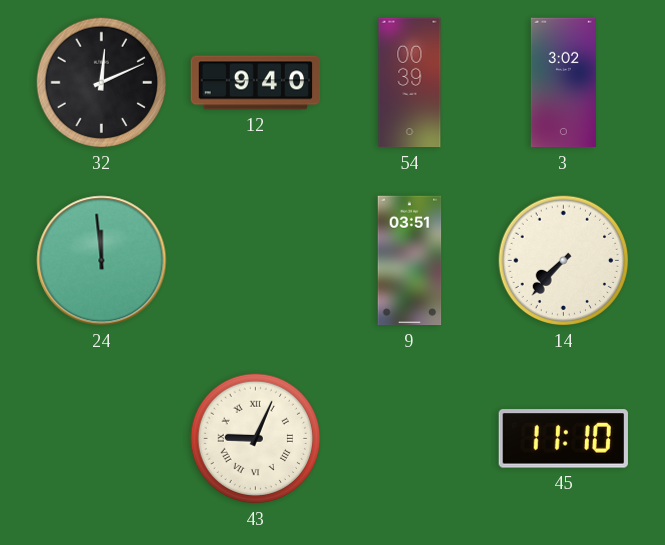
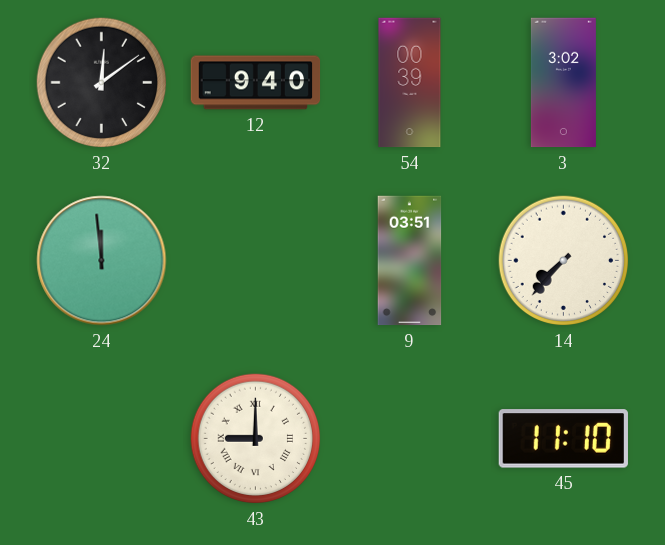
32: 12:11 -> 12:09 (102, 83)
43: 9:04 -> 9:00 (256, 439)
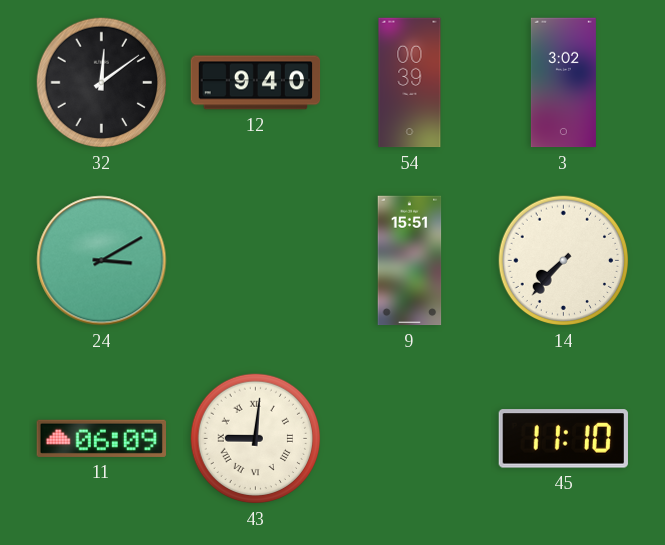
24: 11:59 -> 3:10 (102, 261)
9: 03:51 -> 15:51 (410, 261)
11: none -> 06:09 (101, 438)
43: 9:00 -> 9:01 (256, 439)
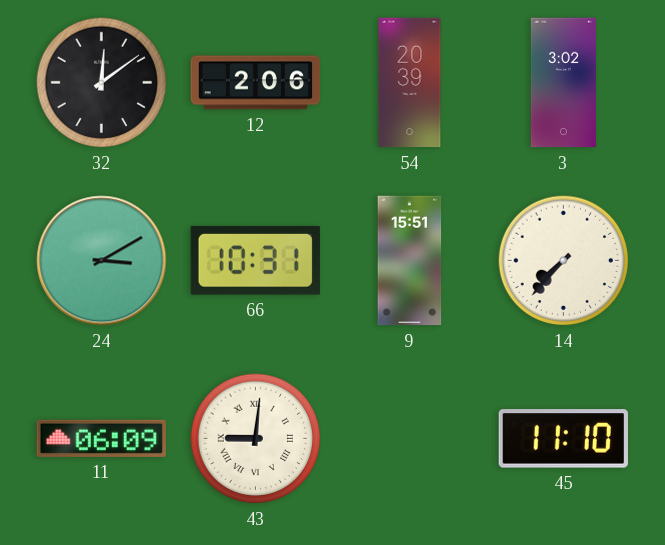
12: 9:40 -> 2:06 (256, 83)
54: 00:39 -> 20:39 (410, 83)
66: none -> 10:31 (255, 260)
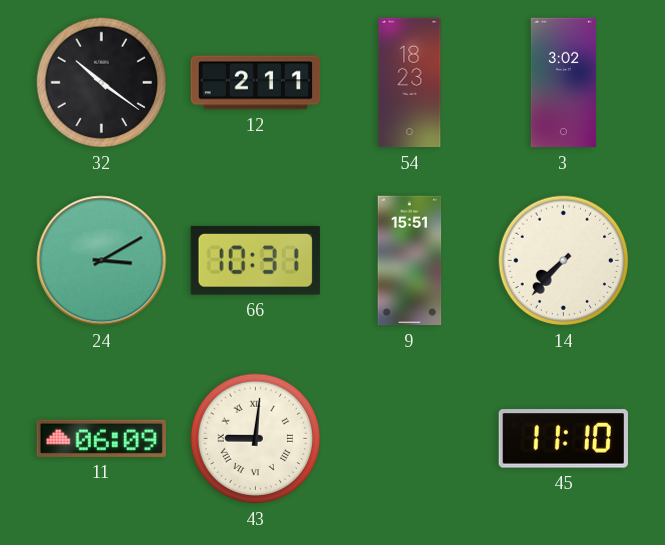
32: 12:09 -> 10:21 (102, 83)
12: 2:06 -> 2:11 (256, 83)
54: 20:39 -> 18:23 (410, 83)
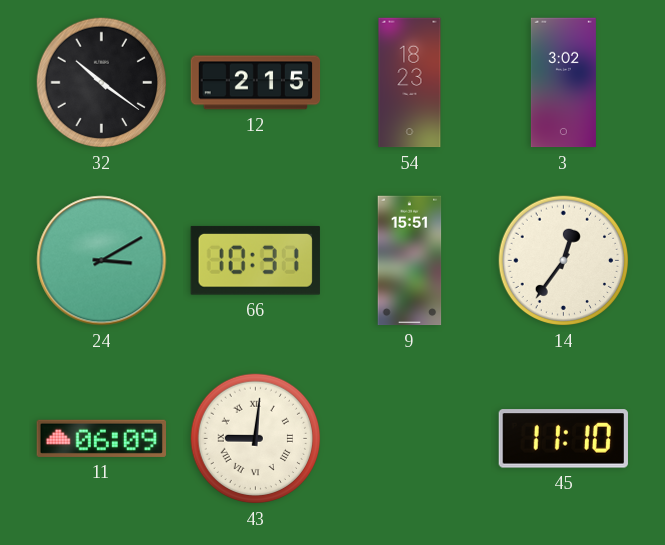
12: 2:11 -> 2:15 (256, 83)
14: 7:37 -> 12:36 (564, 261)
